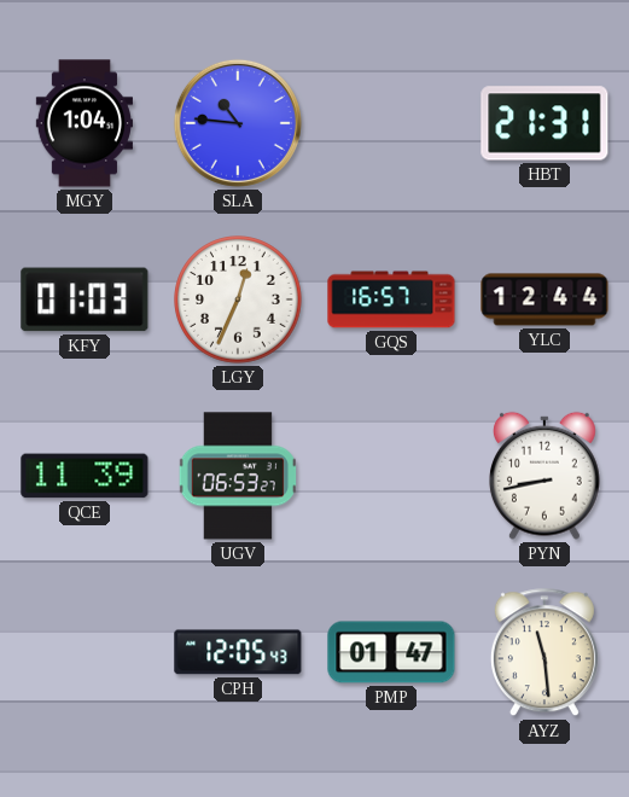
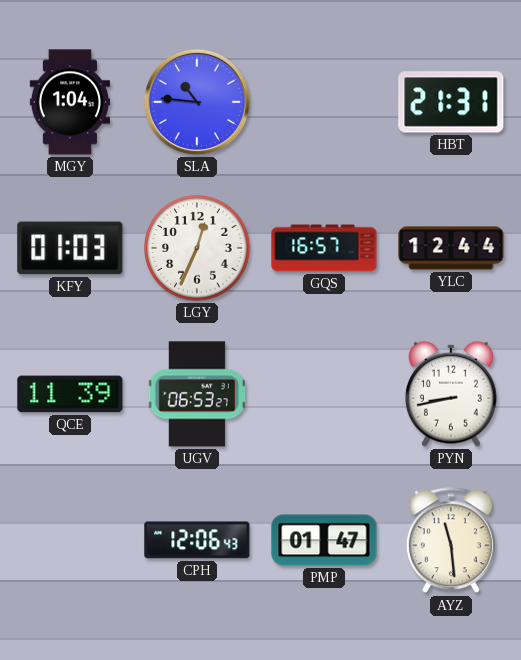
CPH: 12:05 -> 12:06 (197, 540)
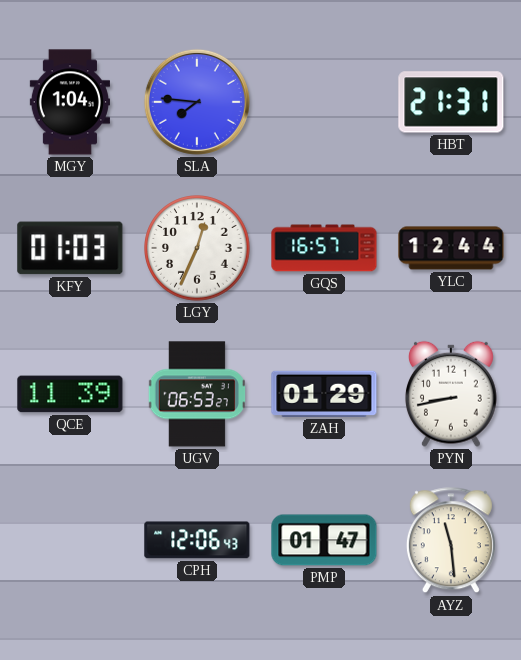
SLA: 10:46 -> 7:46 (197, 102)
ZAH: none -> 01:29 (324, 394)
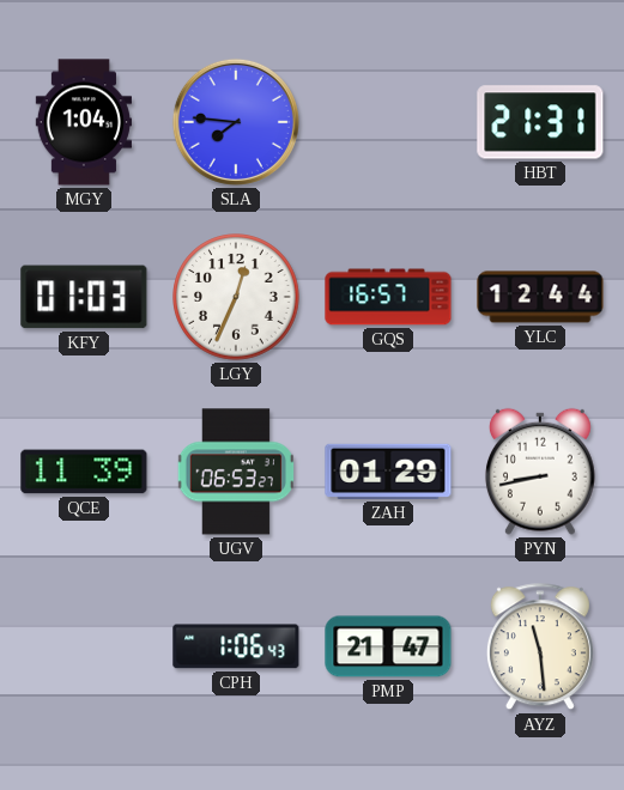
CPH: 12:06 -> 1:06 (236, 646)
PMP: 01:47 -> 21:47 (388, 646)
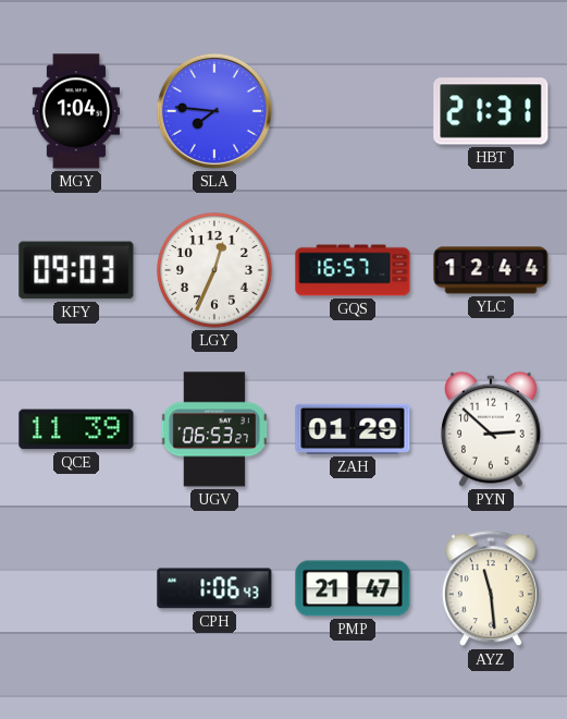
KFY: 01:03 -> 09:03 (76, 270)
PYN: 8:43 -> 2:52 (491, 429)
